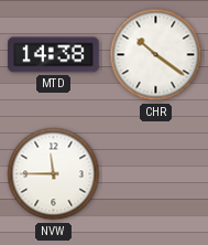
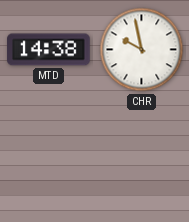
CHR: 10:21 -> 9:58 (142, 50)
NVW: 11:45 -> none (54, 174)
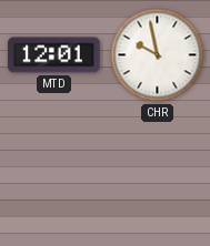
MTD: 14:38 -> 12:01 (54, 55)
